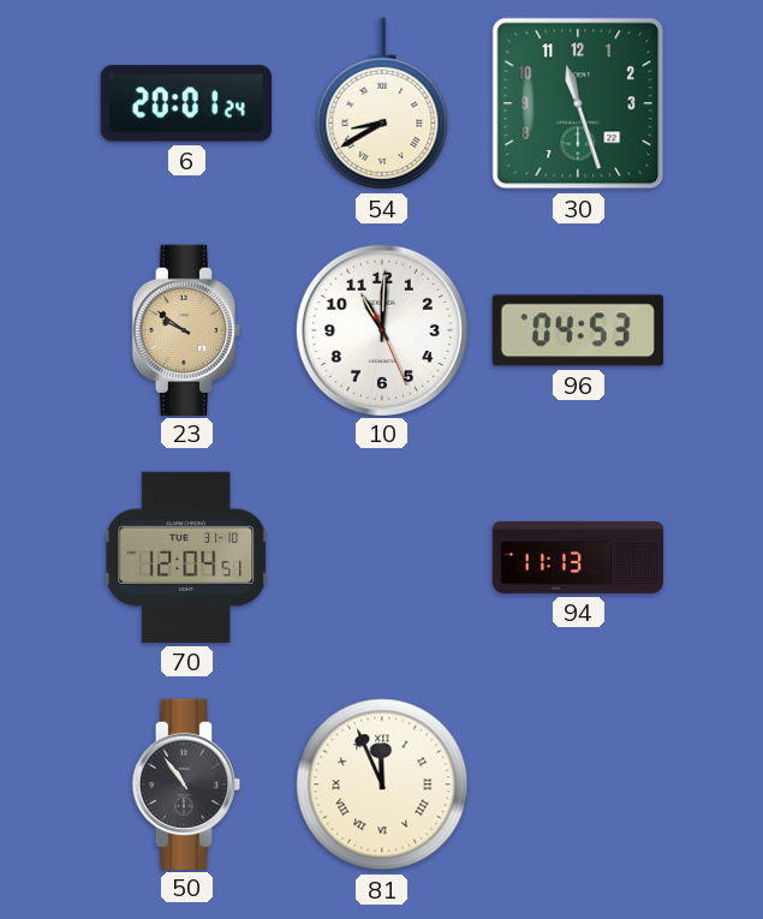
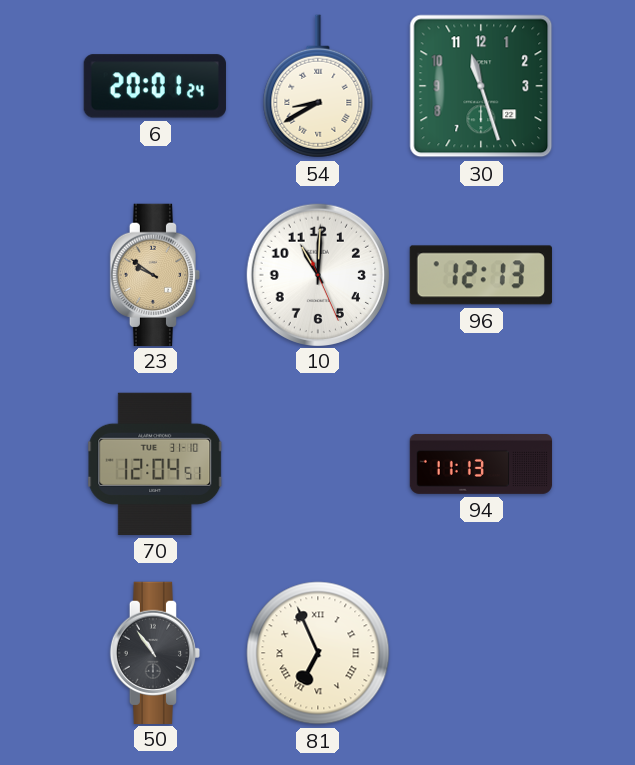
96: 04:53 -> 12:13 (481, 275)
81: 11:56 -> 6:56 (318, 653)
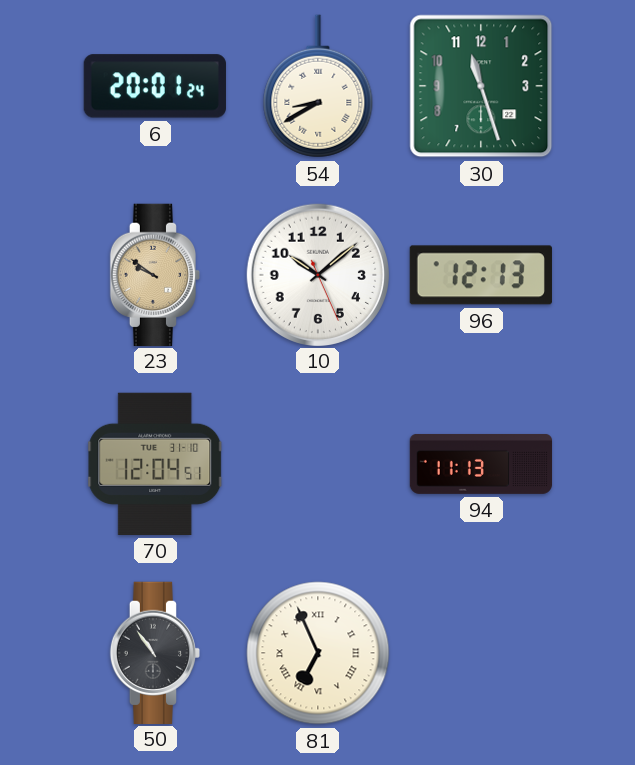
10: 11:00 -> 10:08 (317, 274)
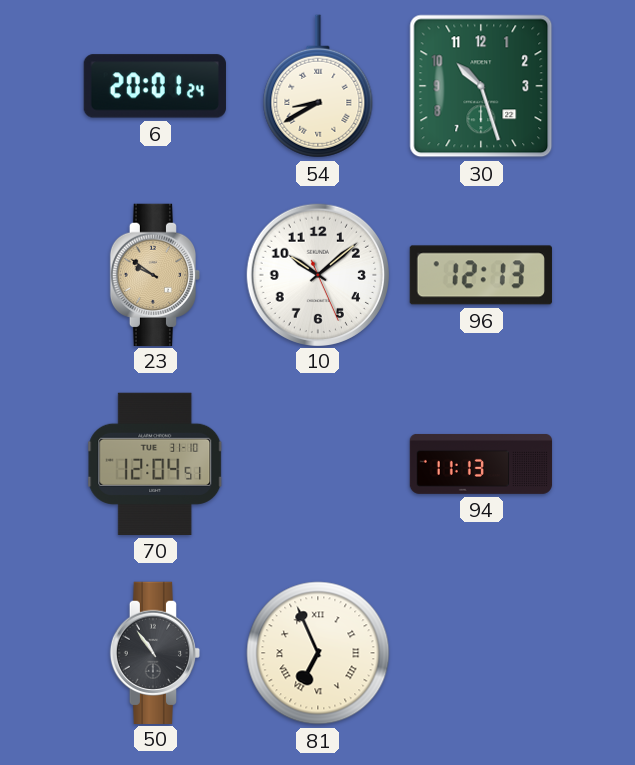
30: 11:27 -> 10:27 (481, 86)
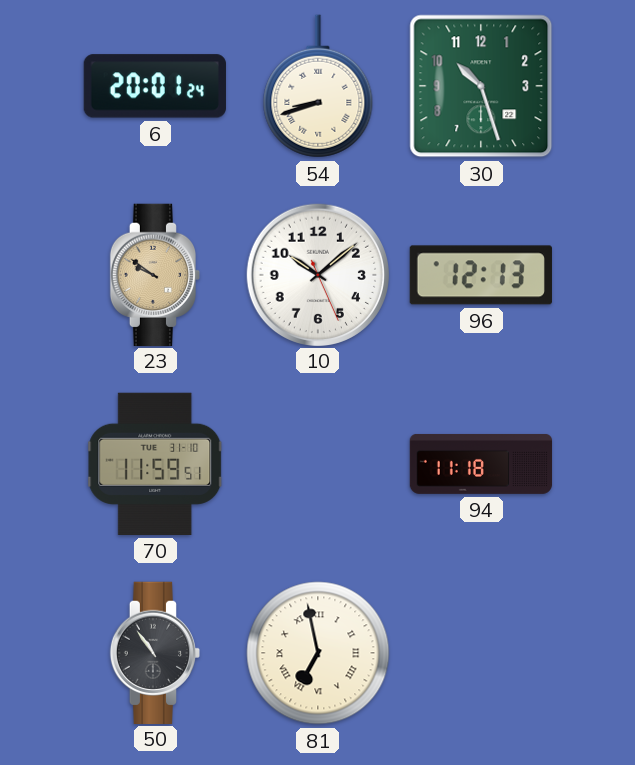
54: 8:40 -> 8:42 (318, 86)
70: 12:04 -> 11:59 (156, 464)
94: 11:13 -> 11:18 (481, 464)
81: 6:56 -> 6:58 (318, 653)
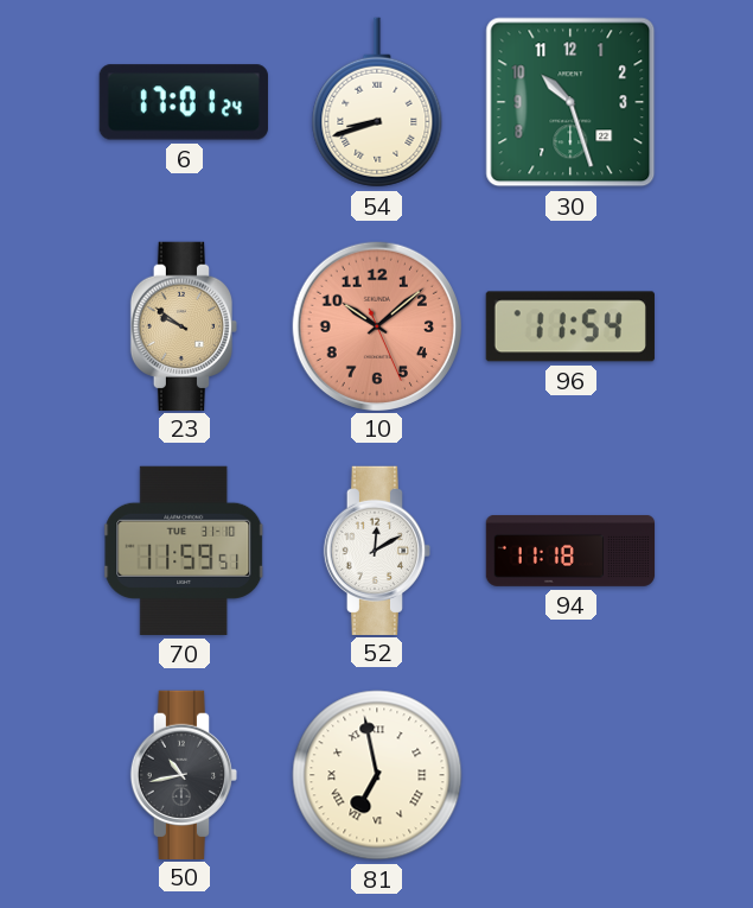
6: 20:01 -> 17:01 (184, 102)
10 dial: white -> salmon (376, 325)
96: 12:13 -> 11:54 (570, 326)
52: none -> 12:10 (376, 550)
50: 10:54 -> 10:43 (183, 774)
